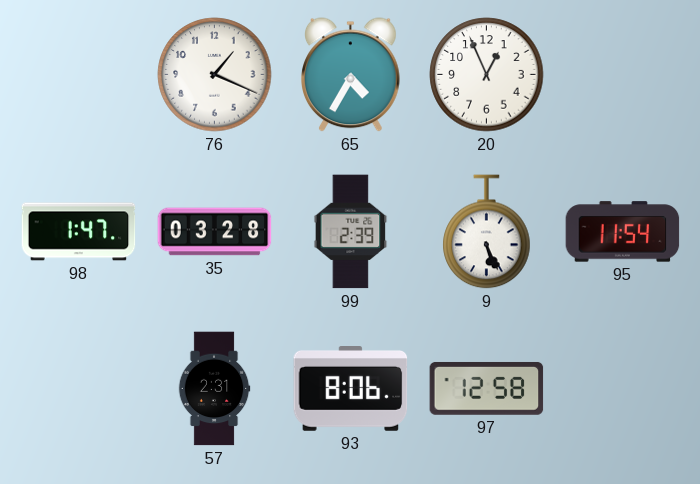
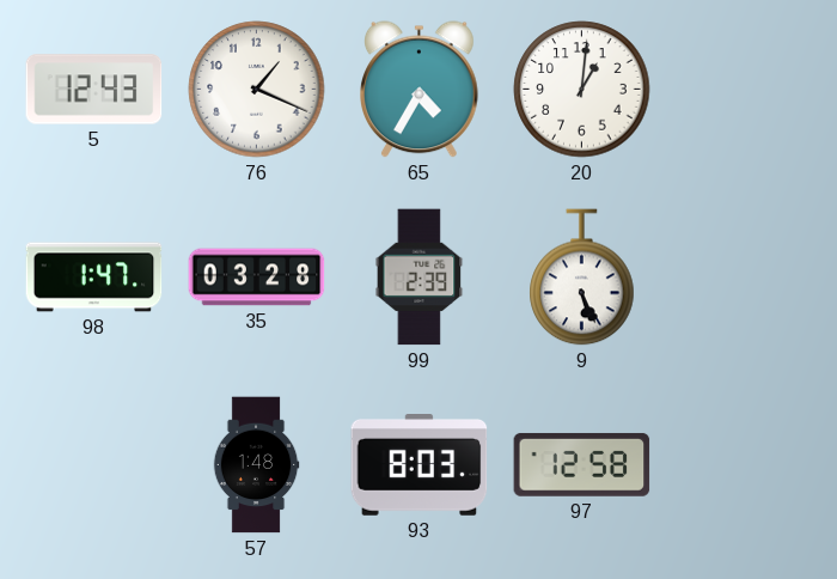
5: none -> 12:43 (94, 90)
20: 12:56 -> 1:01 (582, 90)
95: 11:54 -> none (623, 232)
57: 2:31 -> 1:48 (256, 465)
93: 8:06 -> 8:03 (420, 465)
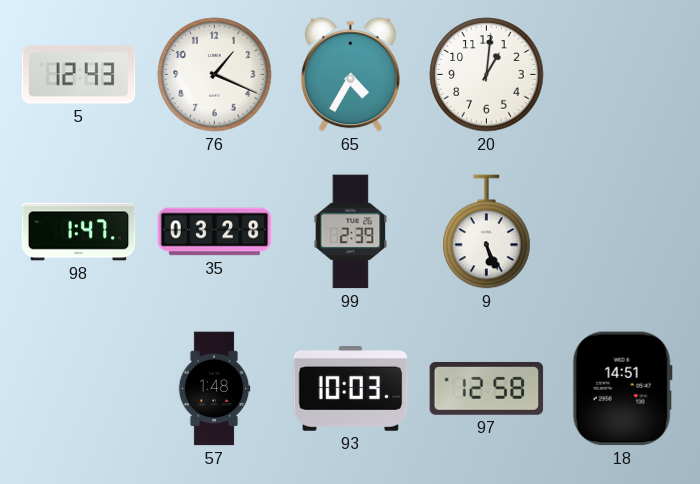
93: 8:03 -> 10:03 (351, 389)
18: none -> 14:51 (622, 389)
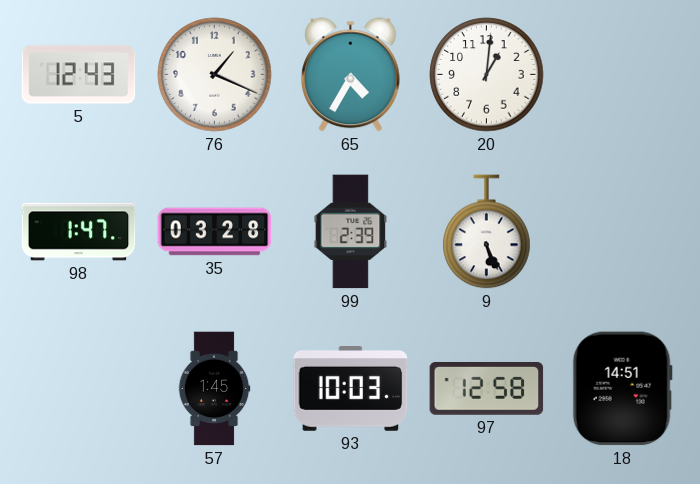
57: 1:48 -> 1:45 (214, 389)
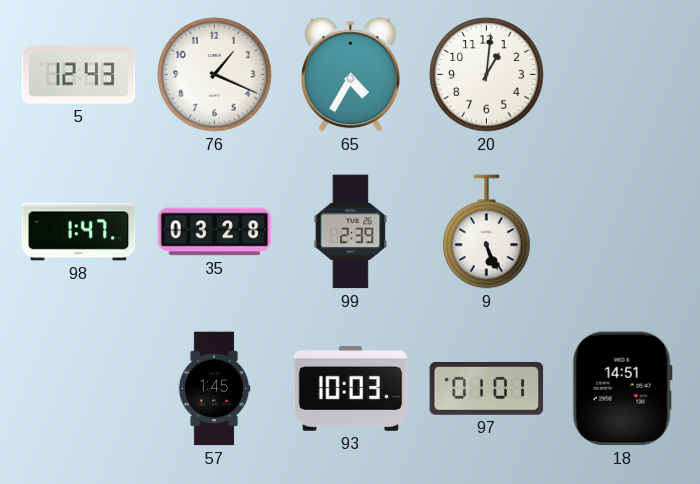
97: 12:58 -> 01:01 (487, 388)
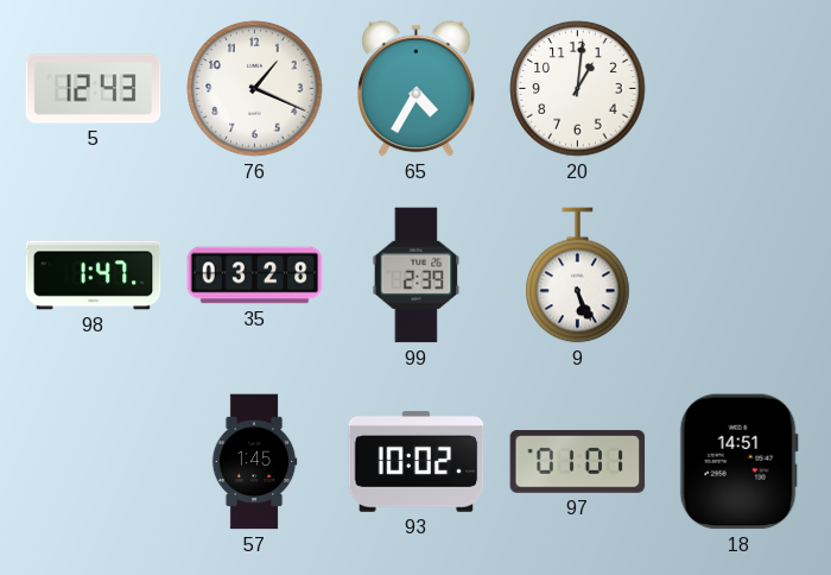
93: 10:03 -> 10:02 (417, 462)
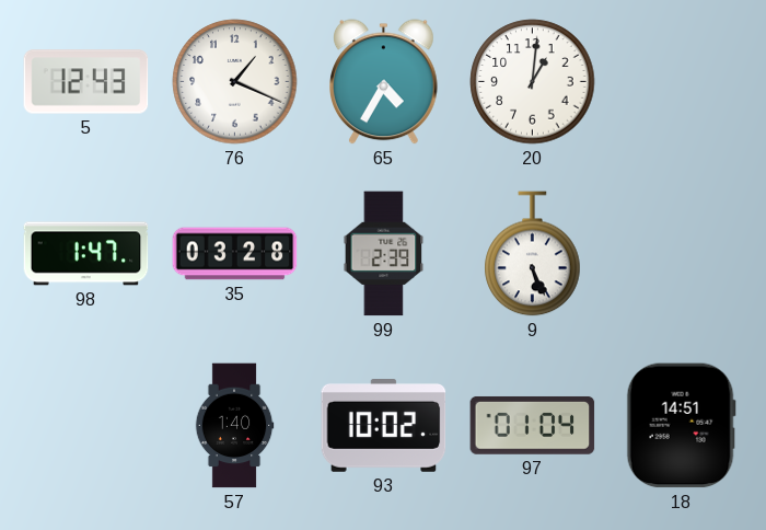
57: 1:45 -> 1:40 (234, 426)
97: 01:01 -> 01:04 (533, 425)
